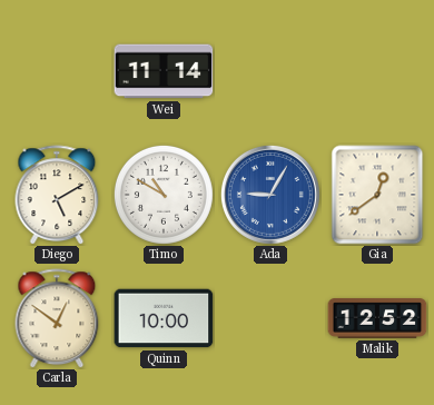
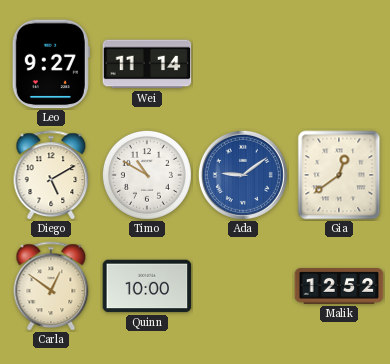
Leo: none -> 9:27 (51, 64)
Ada: 9:05 -> 9:09 (243, 175)
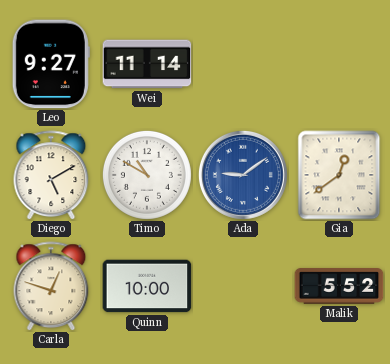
Carla: 12:51 -> 12:48 (51, 286)
Malik: 12:52 -> 5:52 (339, 286)
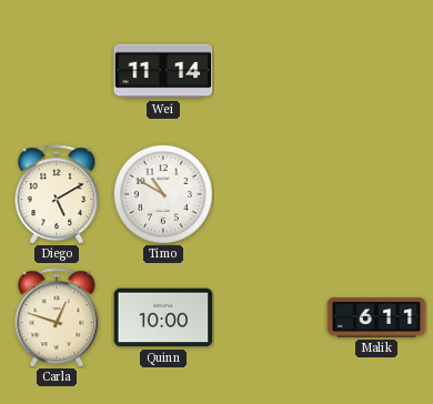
Leo: 9:27 -> none (51, 64)
Ada: 9:09 -> none (243, 175)
Gia: 12:39 -> none (339, 175)
Malik: 5:52 -> 6:11 (376, 317)
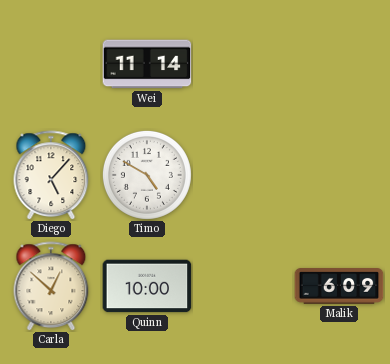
Diego: 5:10 -> 5:07 (51, 175)
Timo: 10:50 -> 4:50 (147, 175)
Carla: 12:48 -> 12:52 (51, 286)
Malik: 6:11 -> 6:09 (339, 286)
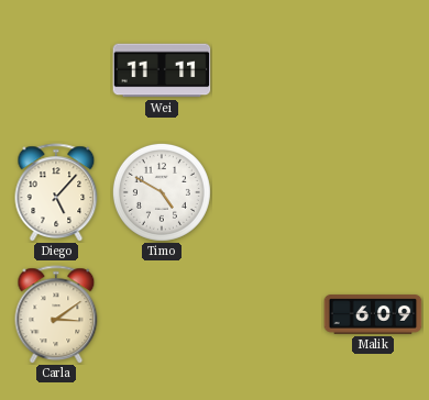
Wei: 11:14 -> 11:11 (162, 70)
Carla: 12:52 -> 3:09 (56, 314)
Quinn: 10:00 -> none (147, 286)
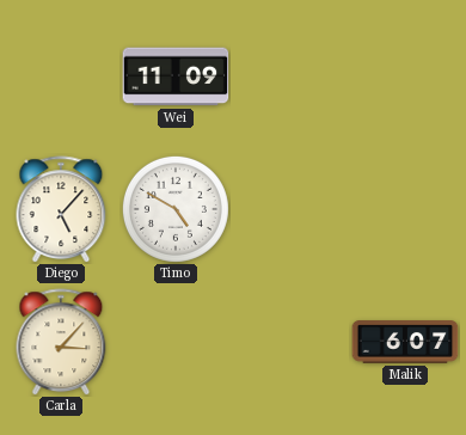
Wei: 11:11 -> 11:09 (176, 76)
Carla: 3:09 -> 3:07 (61, 342)
Malik: 6:09 -> 6:07 (405, 342)
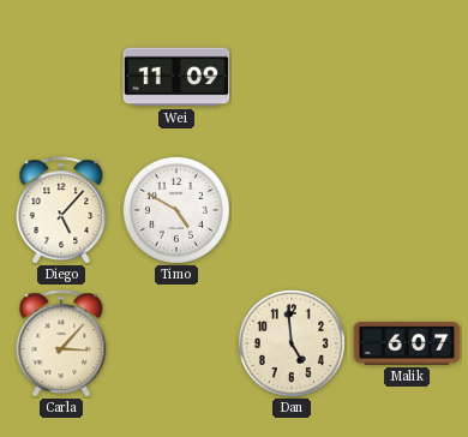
Dan: none -> 4:59 (292, 343)
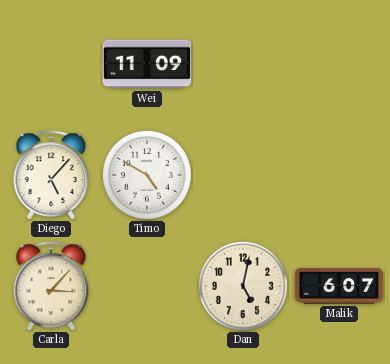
Dan: 4:59 -> 5:02 (243, 286)
